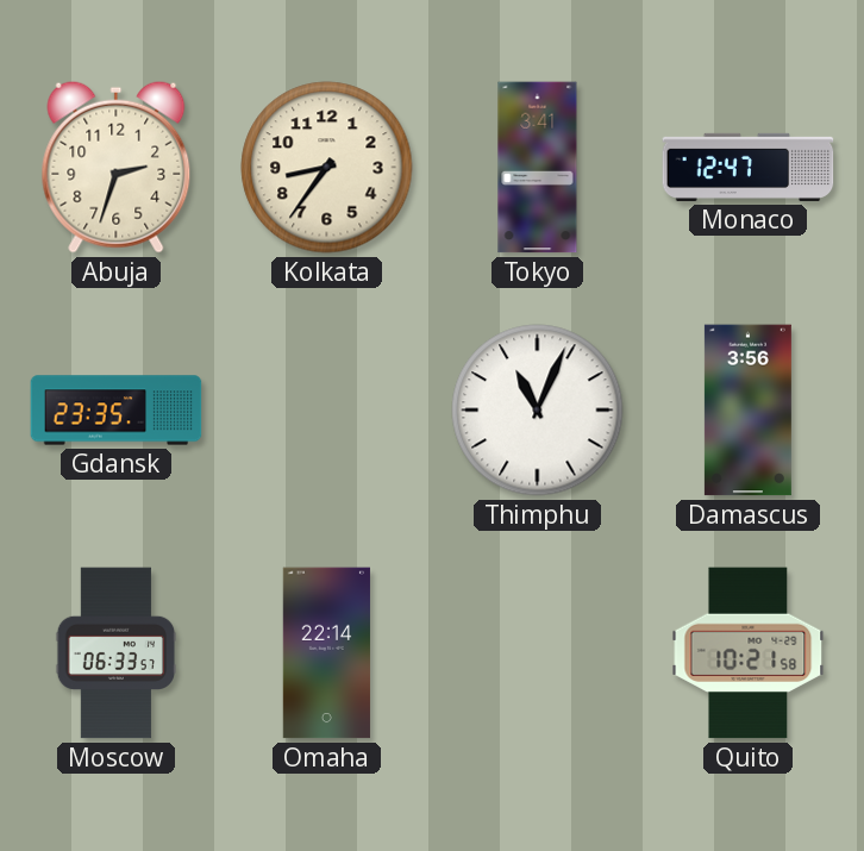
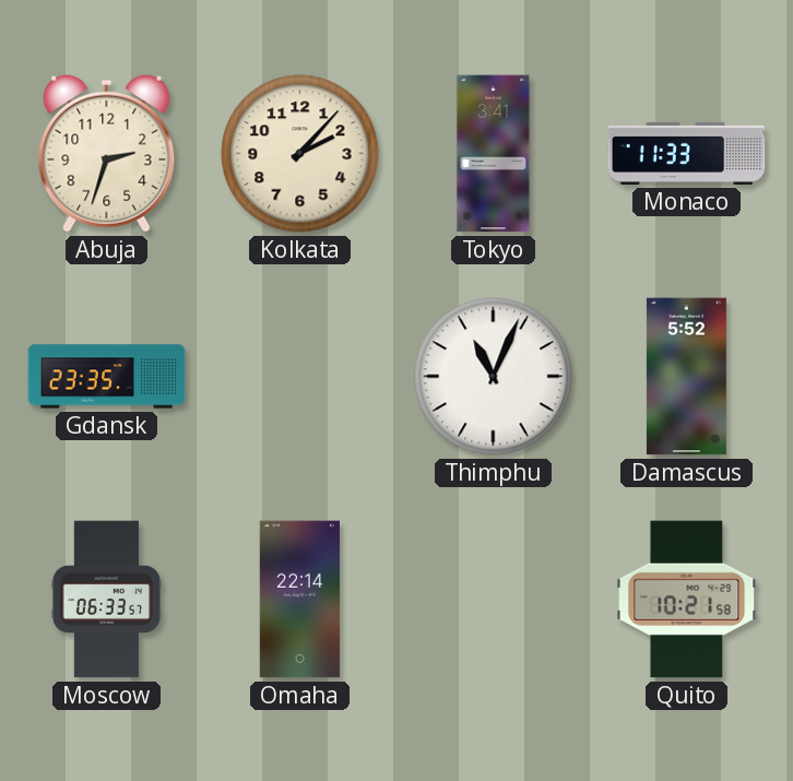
Kolkata: 8:36 -> 2:07 (300, 154)
Monaco: 12:47 -> 11:33 (687, 153)
Damascus: 3:56 -> 5:52 (686, 377)
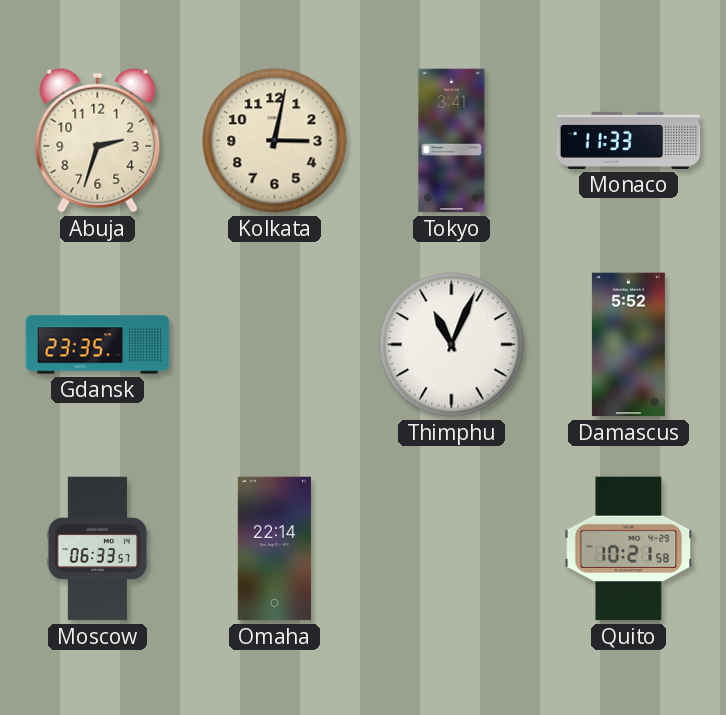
Kolkata: 2:07 -> 3:02 (275, 141)
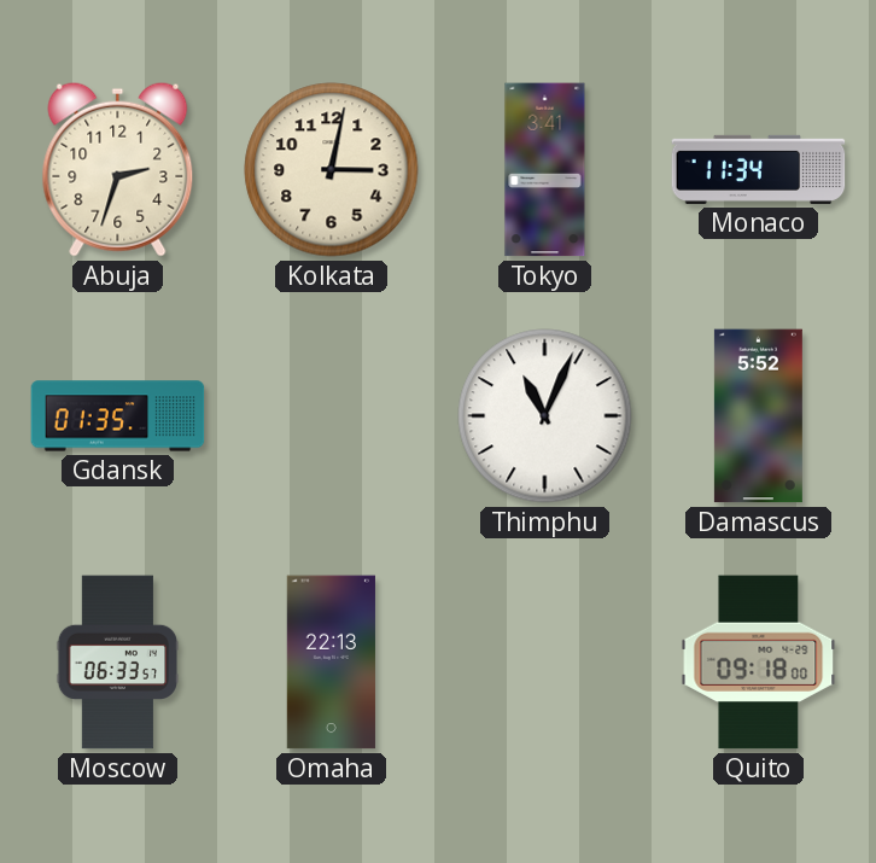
Monaco: 11:33 -> 11:34 (759, 169)
Gdansk: 23:35 -> 01:35 (118, 416)
Omaha: 22:14 -> 22:13 (331, 663)
Quito: 10:21 -> 09:18 (759, 663)
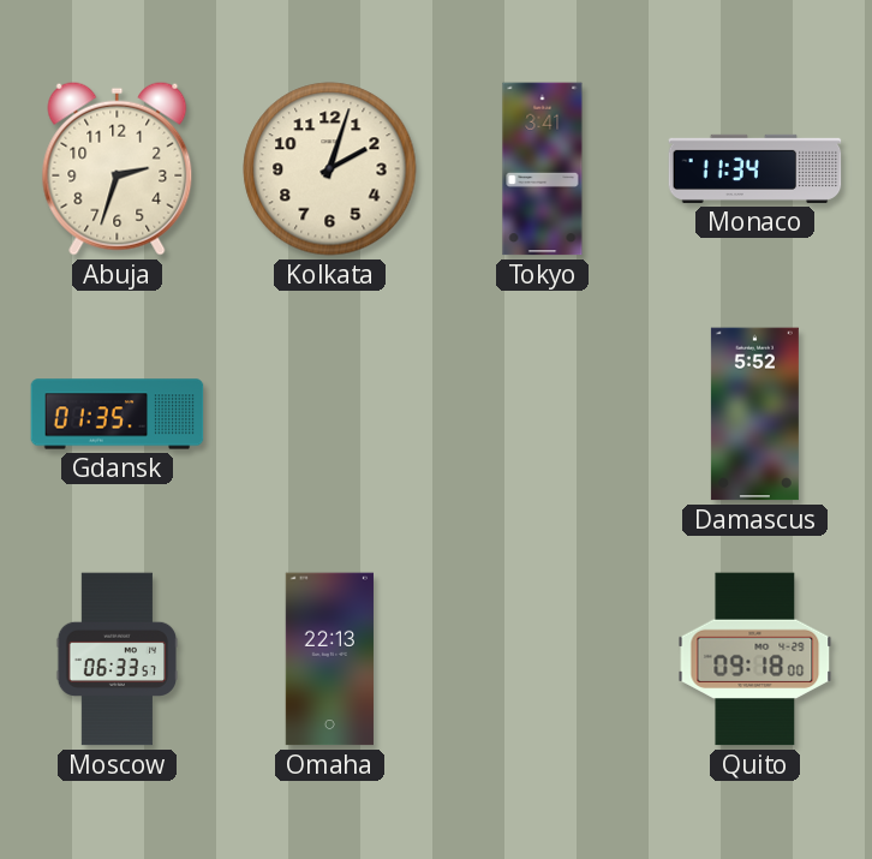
Kolkata: 3:02 -> 2:03 (330, 169)
Thimphu: 11:04 -> none (545, 416)
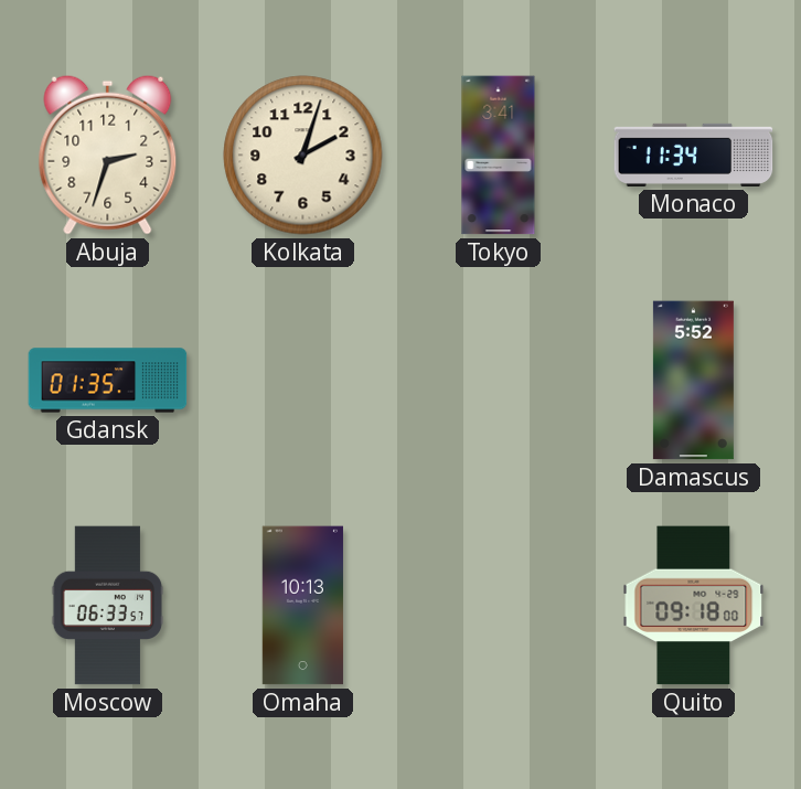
Omaha: 22:13 -> 10:13 (302, 606)
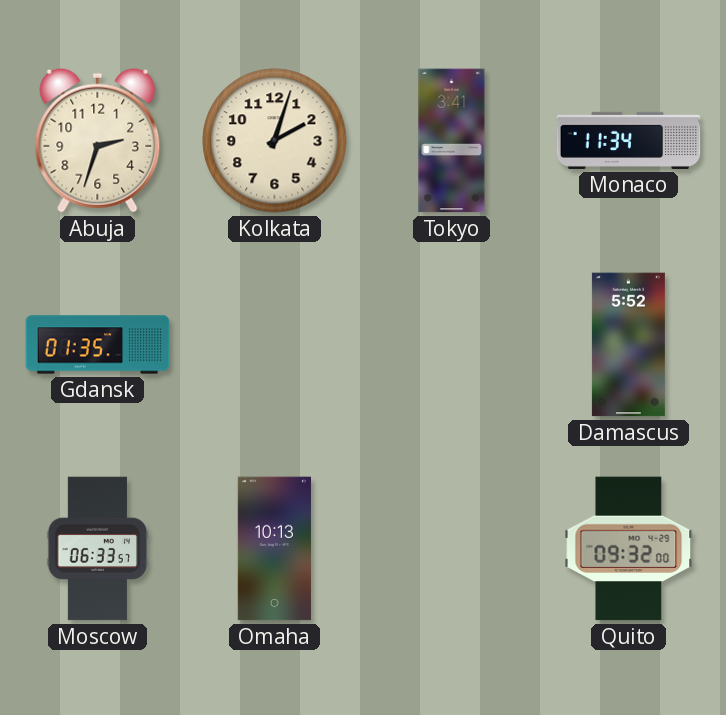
Quito: 09:18 -> 09:32 (629, 549)
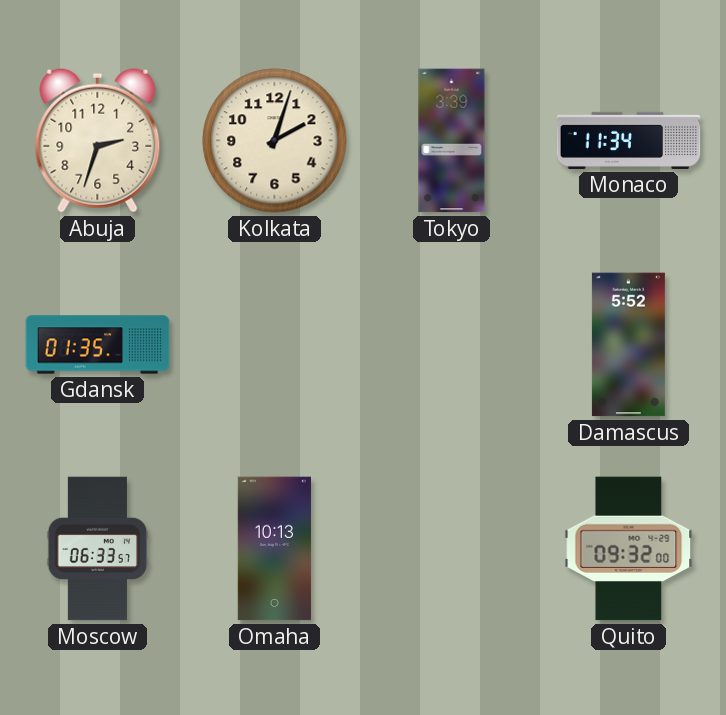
Tokyo: 3:41 -> 3:39 (452, 141)
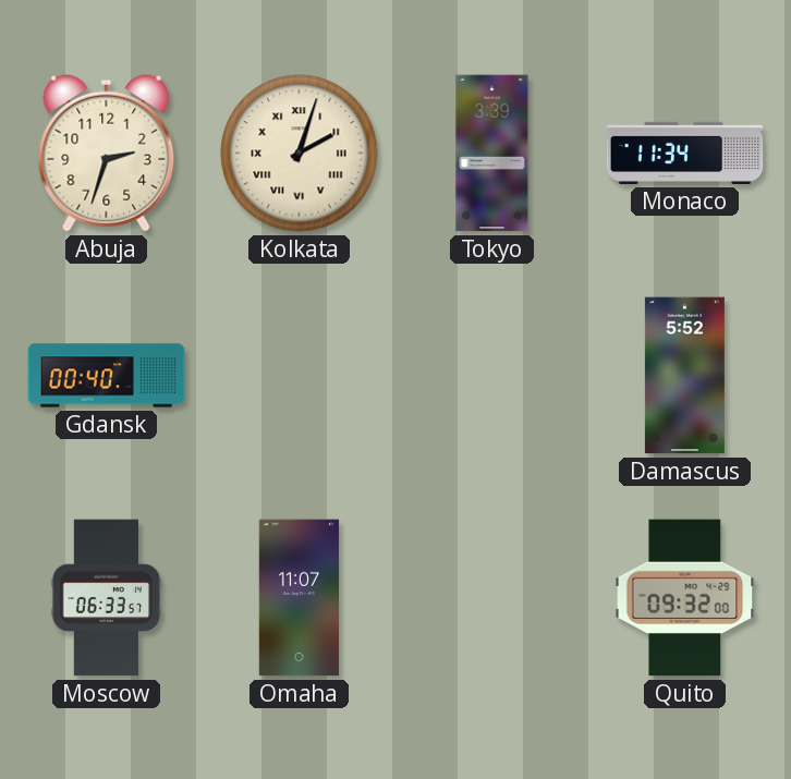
Kolkata numerals: Arabic -> Roman (300, 154)
Gdansk: 01:35 -> 00:40 (107, 376)
Omaha: 10:13 -> 11:07 (299, 598)
